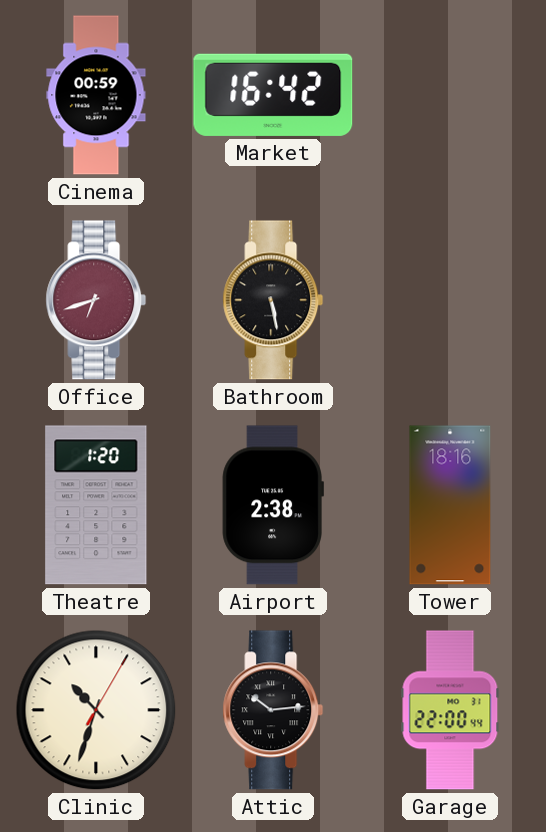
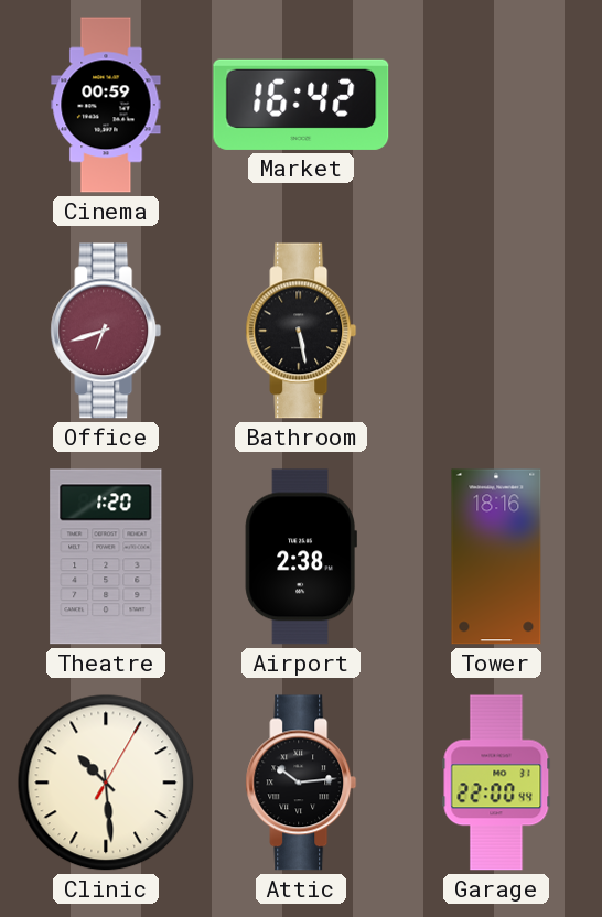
Clinic: 10:33 -> 10:29 (106, 783)
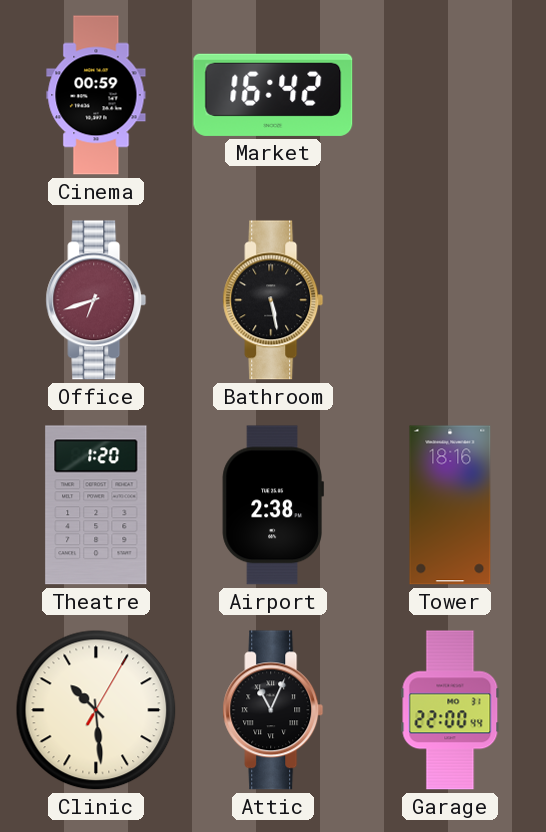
Attic: 10:14 -> 11:04 (273, 710)
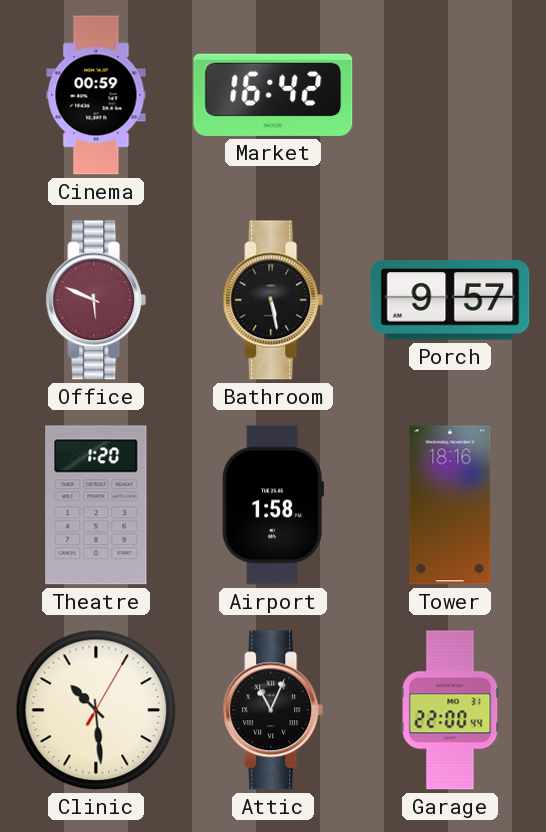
Office: 6:42 -> 5:49 (96, 300)
Porch: none -> 9:57 (450, 300)
Airport: 2:38 -> 1:58 (273, 505)
